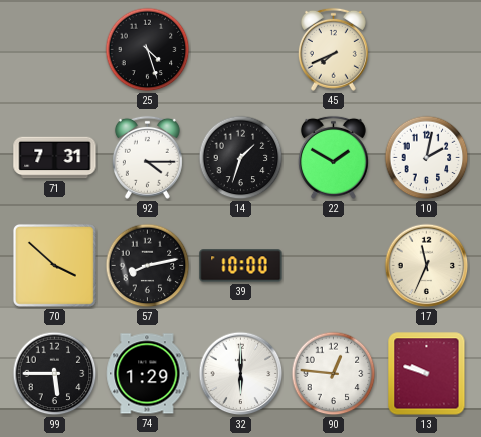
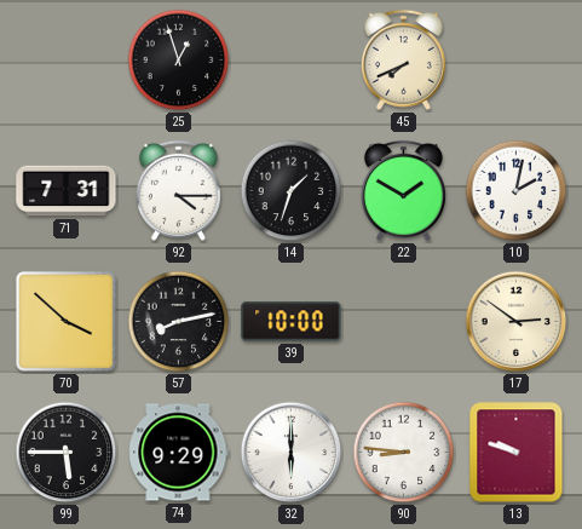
25: 4:27 -> 12:57 (179, 61)
17: 11:34 -> 2:51 (517, 322)
74: 1:29 -> 9:29 (179, 453)
90: 12:46 -> 8:46 (404, 453)
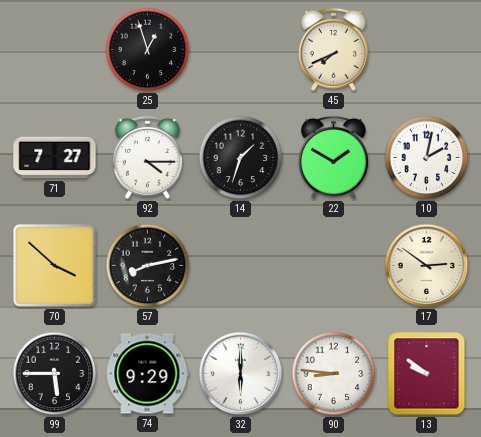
71: 7:31 -> 7:27 (55, 158)
39: 10:00 -> none (292, 322)
13: 9:48 -> 9:51 (427, 374)
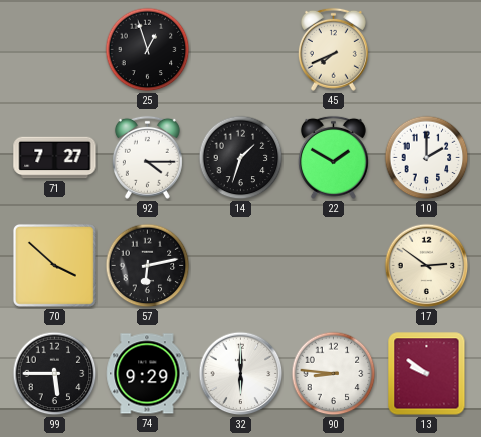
10: 2:02 -> 2:00 (427, 158)
57: 8:13 -> 6:13 (148, 266)
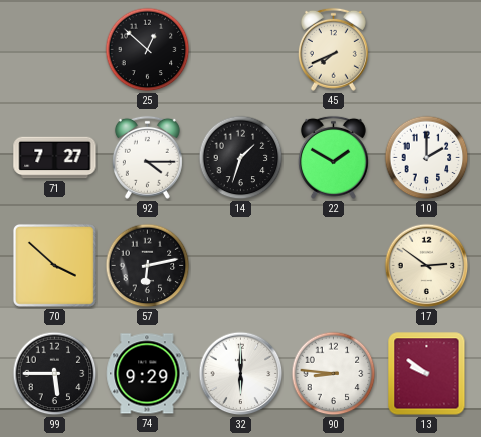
25: 12:57 -> 12:52 (148, 50)
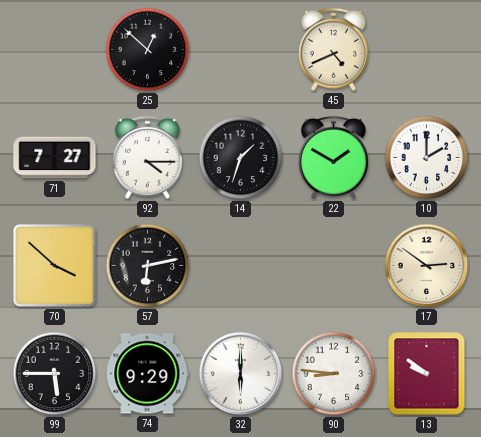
45: 7:41 -> 4:41 (333, 49)
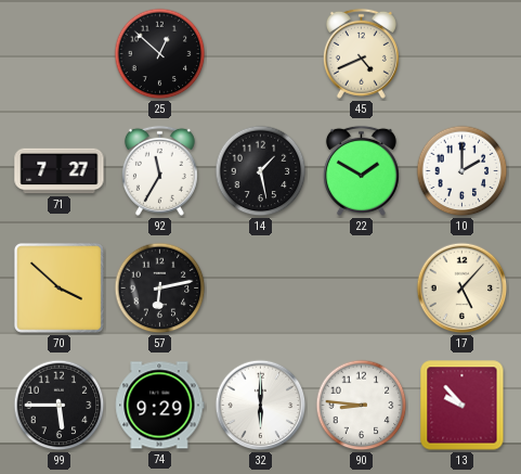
92: 4:15 -> 11:35 (159, 170)
14: 1:33 -> 1:28 (261, 171)
17: 2:51 -> 5:07 (463, 289)
13: 9:51 -> 9:53 (463, 406)
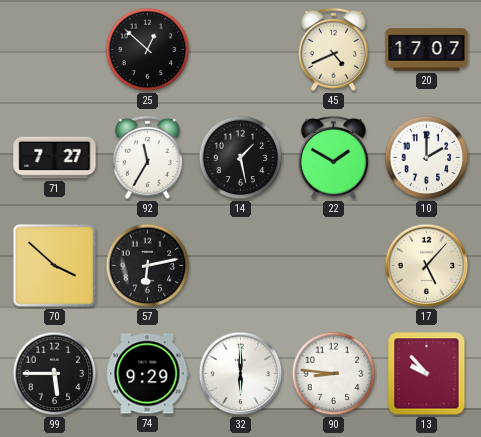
20: none -> 17:07 (427, 50)
